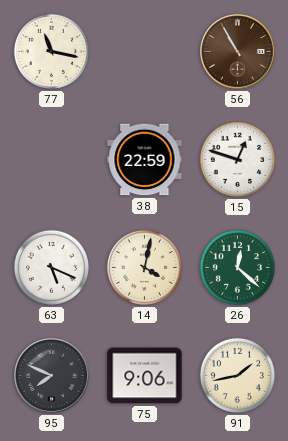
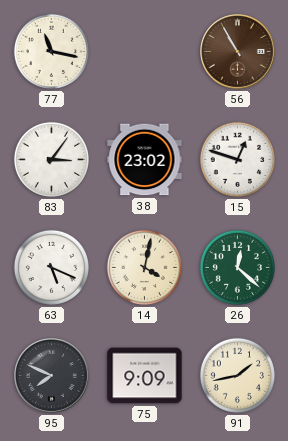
83: none -> 3:06 (51, 159)
38: 22:59 -> 23:02 (145, 160)
75: 9:06 -> 9:09 (145, 376)
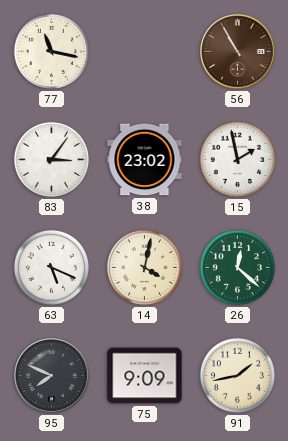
15: 12:48 -> 1:58 (237, 159)
